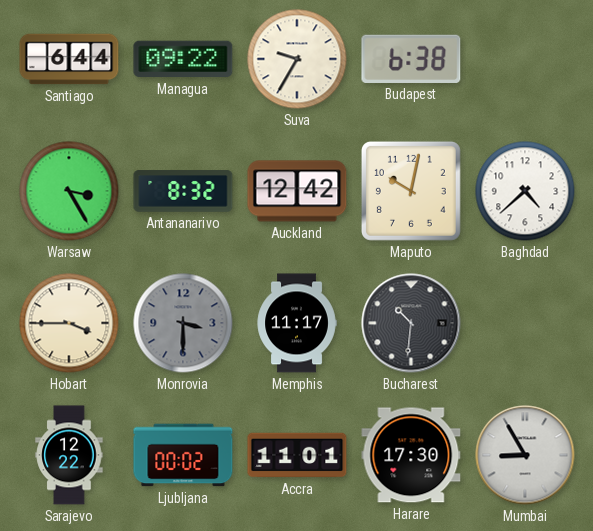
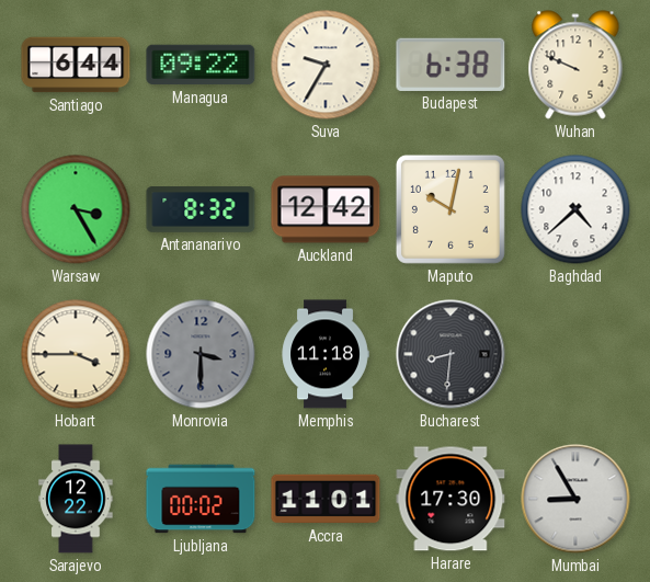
Wuhan: none -> 9:49 (575, 65)
Memphis: 11:17 -> 11:18 (326, 354)
Bucharest: 10:31 -> 8:31 (451, 354)
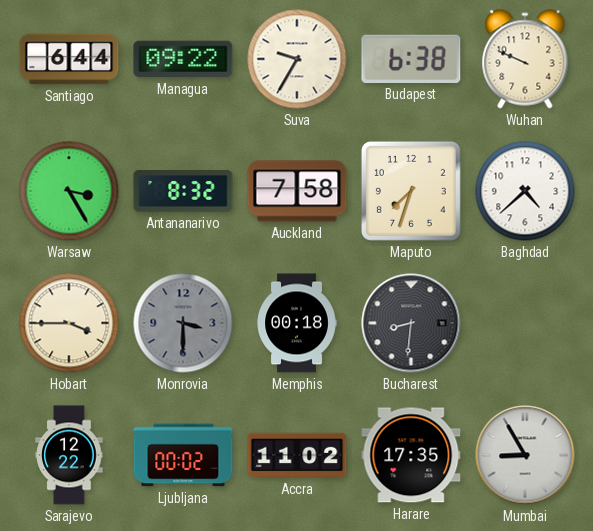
Auckland: 12:42 -> 7:58 (297, 191)
Maputo: 10:02 -> 7:33 (411, 191)
Memphis: 11:18 -> 00:18 (297, 323)
Accra: 11:01 -> 11:02 (297, 455)
Harare: 17:30 -> 17:35 (411, 455)
